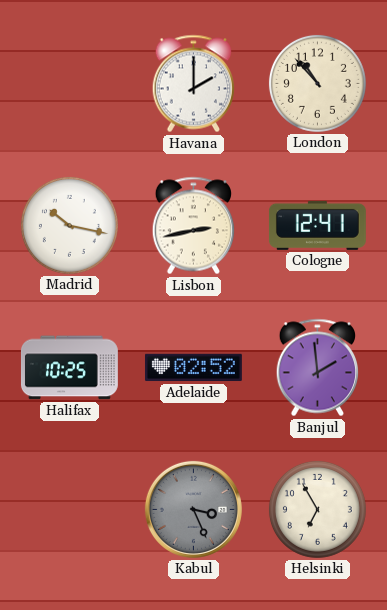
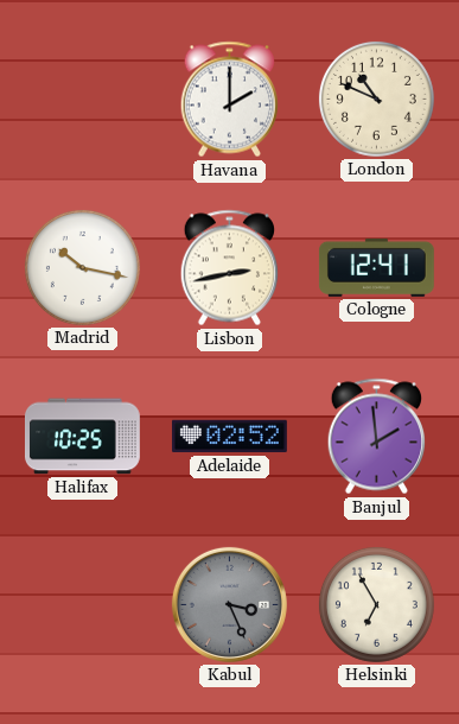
London: 10:53 -> 10:49 (376, 99)
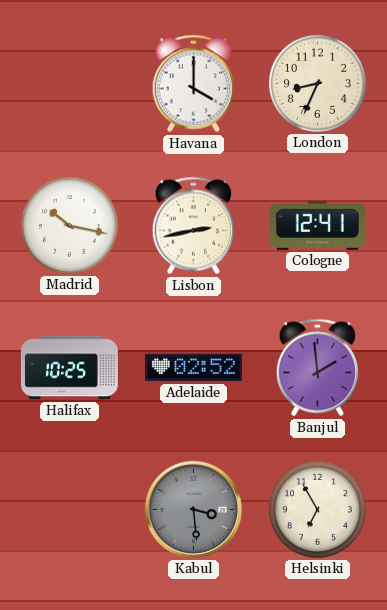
Havana: 2:00 -> 4:00 (193, 84)
London: 10:49 -> 8:34 (317, 83)
Kabul: 3:26 -> 3:29 (193, 509)
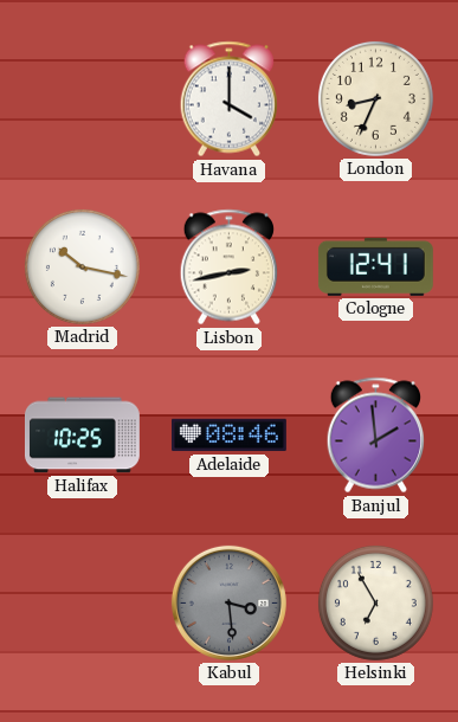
Adelaide: 02:52 -> 08:46 (228, 436)
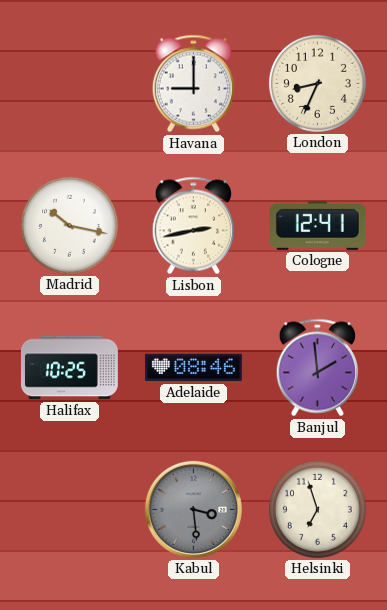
Havana: 4:00 -> 9:00 (193, 84)
Helsinki: 6:55 -> 6:57 (317, 509)
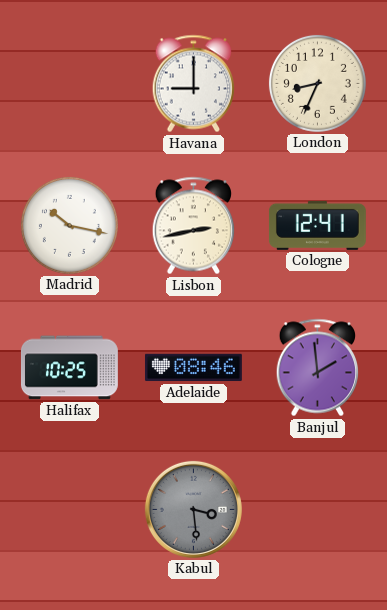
Helsinki: 6:57 -> none (317, 509)
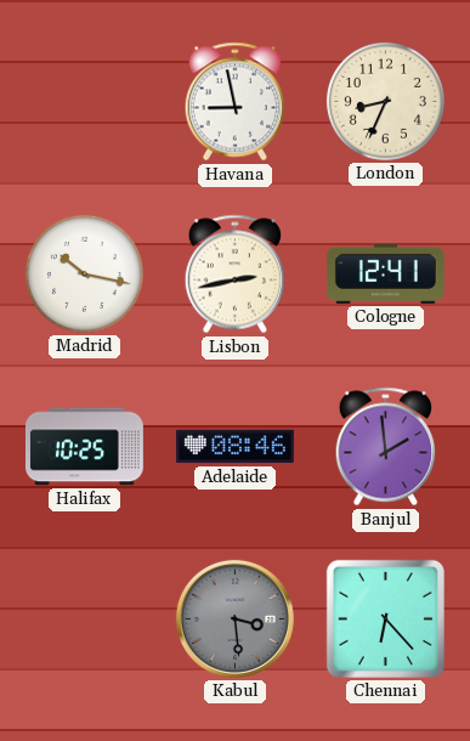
Havana: 9:00 -> 8:58 (234, 102)
Chennai: none -> 6:23 (385, 618)
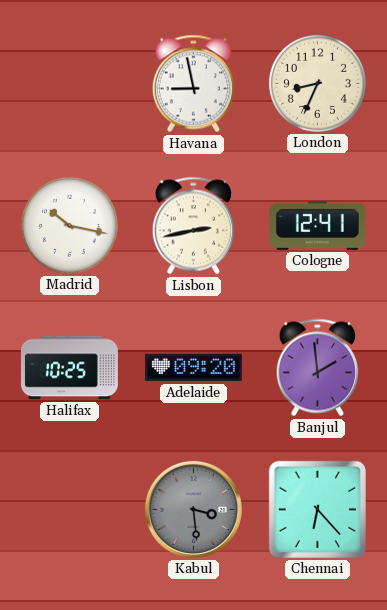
Adelaide: 08:46 -> 09:20 (193, 368)
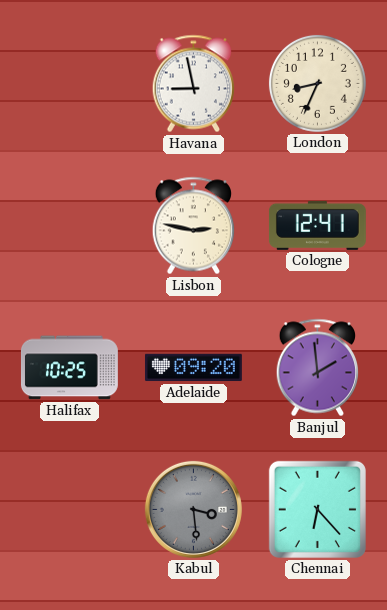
Madrid: 10:17 -> none (69, 225)
Lisbon: 2:43 -> 2:47 (193, 226)
